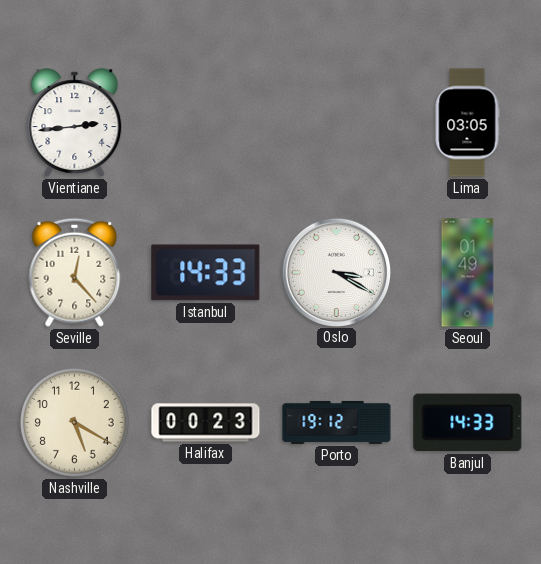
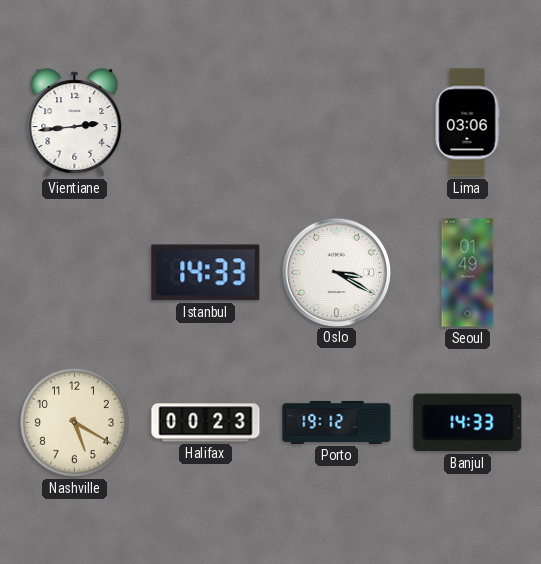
Lima: 03:05 -> 03:06 (467, 123)
Seville: 12:23 -> none (75, 272)
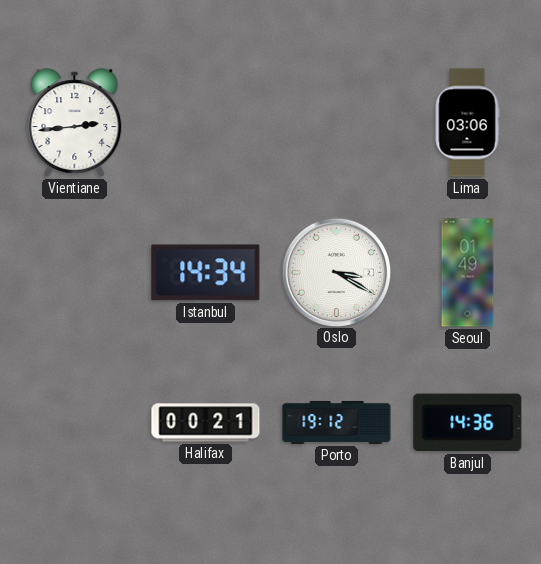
Istanbul: 14:33 -> 14:34 (206, 273)
Nashville: 5:20 -> none (74, 422)
Halifax: 00:23 -> 00:21 (206, 423)
Banjul: 14:33 -> 14:36 (468, 423)
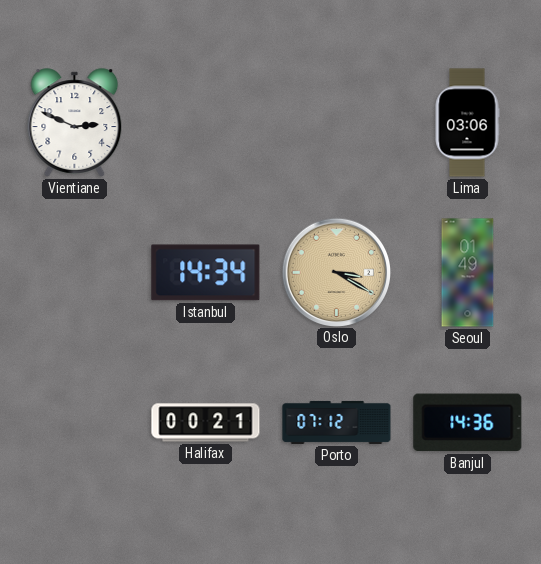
Vientiane: 2:44 -> 2:49 (75, 123)
Oslo dial: white -> champagne (336, 272)
Porto: 19:12 -> 07:12 (337, 422)
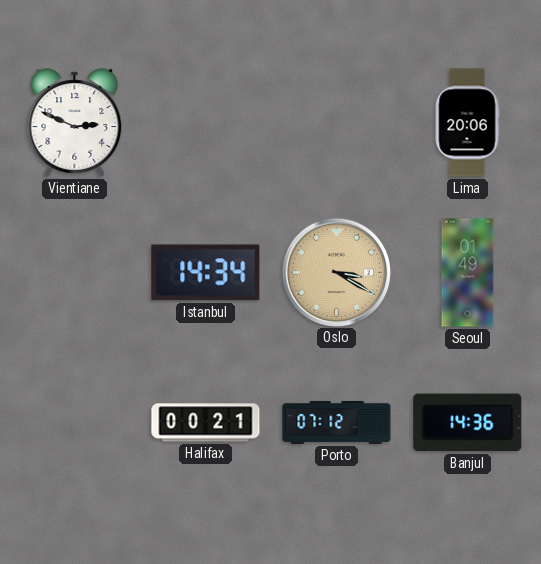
Lima: 03:06 -> 20:06 (467, 123)
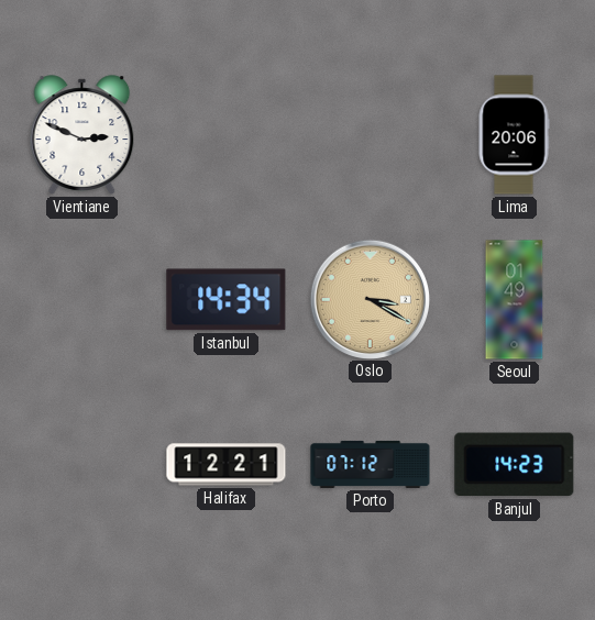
Halifax: 00:21 -> 12:21 (227, 465)
Banjul: 14:36 -> 14:23 (515, 465)
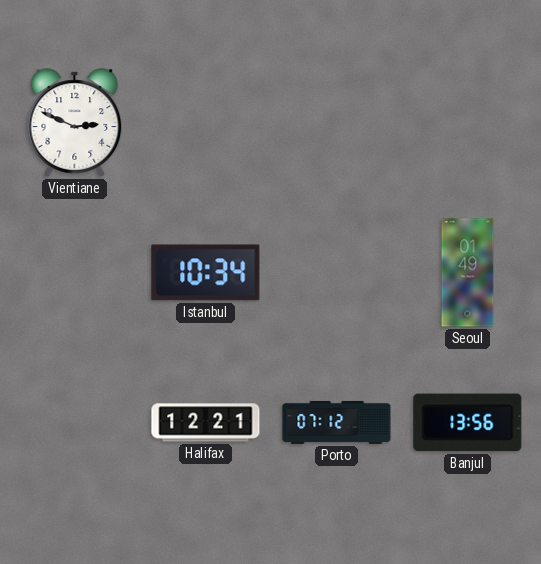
Lima: 20:06 -> none (514, 135)
Istanbul: 14:34 -> 10:34 (206, 273)
Oslo: 3:20 -> none (370, 299)
Banjul: 14:23 -> 13:56 (468, 423)
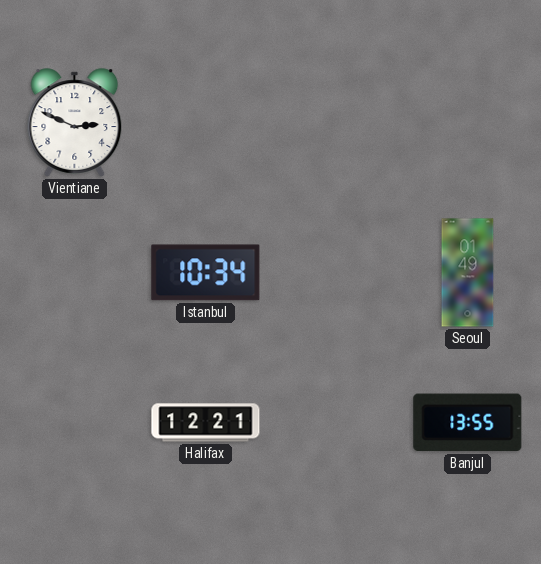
Porto: 07:12 -> none (337, 422)
Banjul: 13:56 -> 13:55 (468, 423)
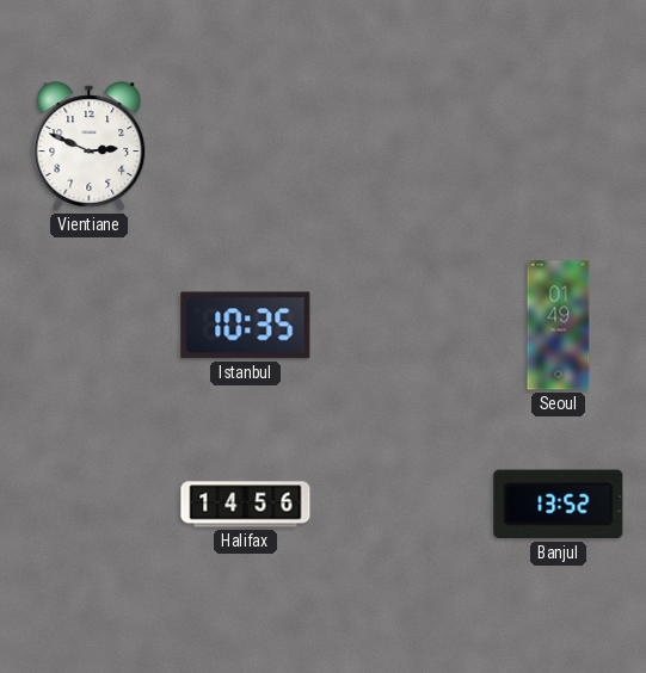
Istanbul: 10:34 -> 10:35 (246, 326)
Halifax: 12:21 -> 14:56 (246, 505)
Banjul: 13:55 -> 13:52 (559, 505)
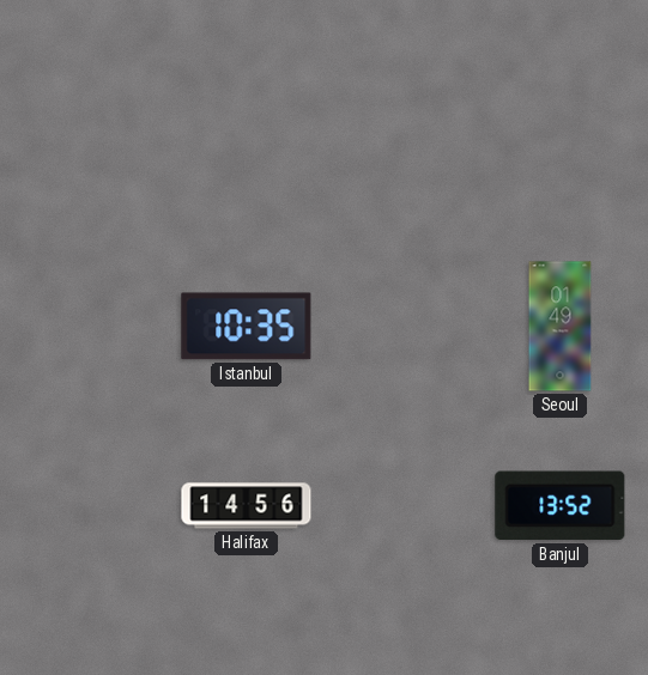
Vientiane: 2:49 -> none (90, 147)
